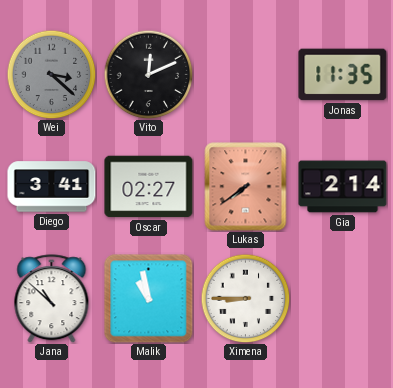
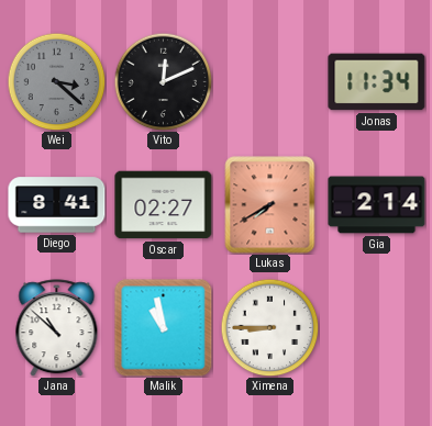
Jonas: 11:35 -> 11:34 (377, 82)
Diego: 3:41 -> 8:41 (57, 205)
Lukas: 7:39 -> 7:40 (270, 205)
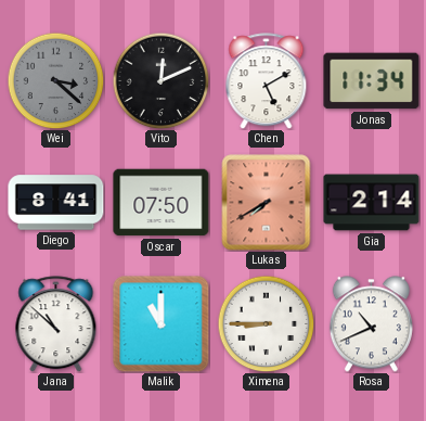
Chen: none -> 5:10 (267, 81)
Oscar: 02:27 -> 07:50 (162, 203)
Malik: 10:58 -> 11:00 (162, 324)
Rosa: none -> 10:41 (371, 324)
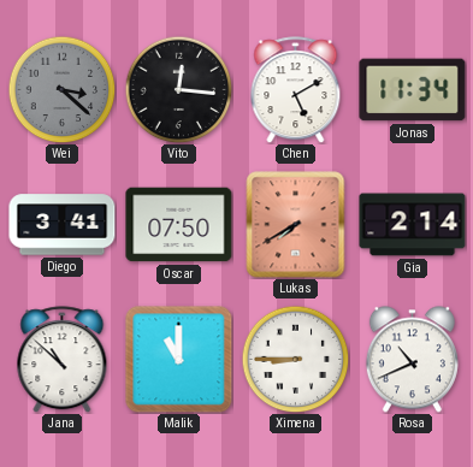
Vito: 12:11 -> 12:16 (178, 89)
Diego: 8:41 -> 3:41 (63, 225)
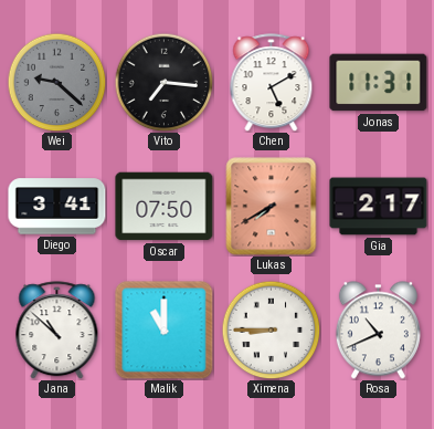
Wei: 3:22 -> 9:22 (56, 82)
Vito: 12:16 -> 7:16 (163, 82)
Jonas: 11:34 -> 11:31 (379, 83)
Gia: 2:14 -> 2:17 (379, 207)
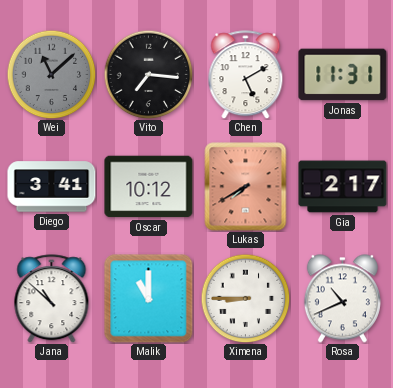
Wei: 9:22 -> 11:08 (51, 74)
Oscar: 07:50 -> 10:12 (149, 187)
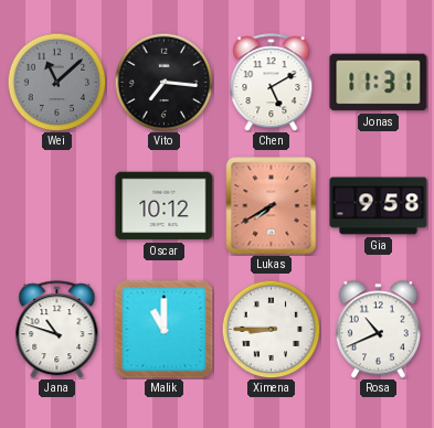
Diego: 3:41 -> none (52, 187)
Gia: 2:17 -> 9:58 (379, 206)
Jana: 10:52 -> 10:48 (57, 330)
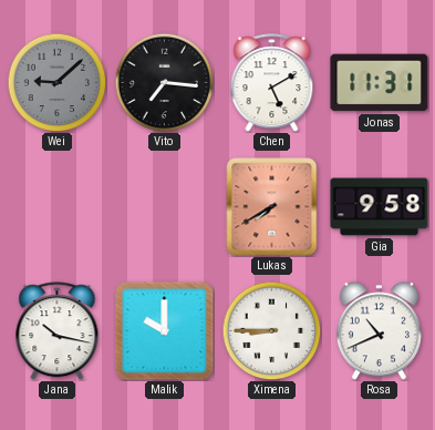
Wei: 11:08 -> 9:08 (56, 82)
Oscar: 10:12 -> none (165, 206)
Jana: 10:48 -> 10:17 (58, 331)
Malik: 11:00 -> 10:00 (165, 331)
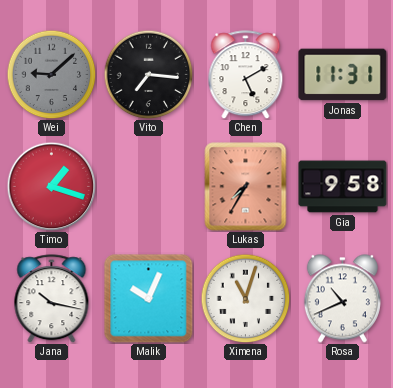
Timo: none -> 1:18 (51, 186)
Lukas: 7:40 -> 7:35 (246, 187)
Malik: 10:00 -> 10:04 (149, 299)
Ximena: 8:45 -> 11:03 (245, 298)
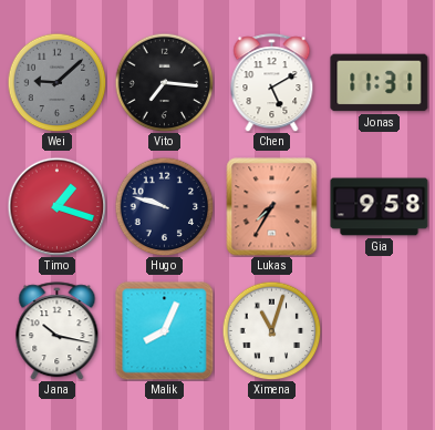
Hugo: none -> 9:48 (164, 206)
Malik: 10:04 -> 8:04 (165, 331)
Rosa: 10:41 -> none (342, 299)
